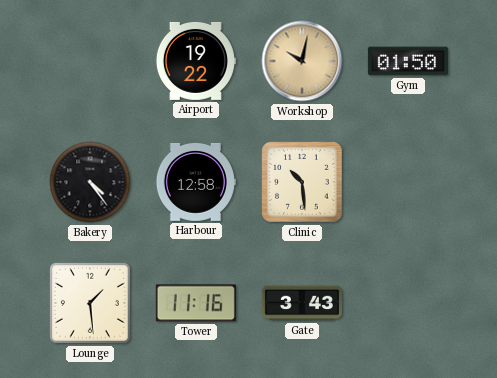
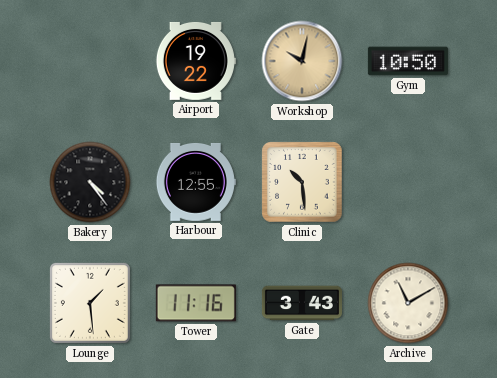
Gym: 01:50 -> 10:50 (408, 61)
Harbour: 12:58 -> 12:55 (196, 182)
Archive: none -> 11:10 (408, 303)
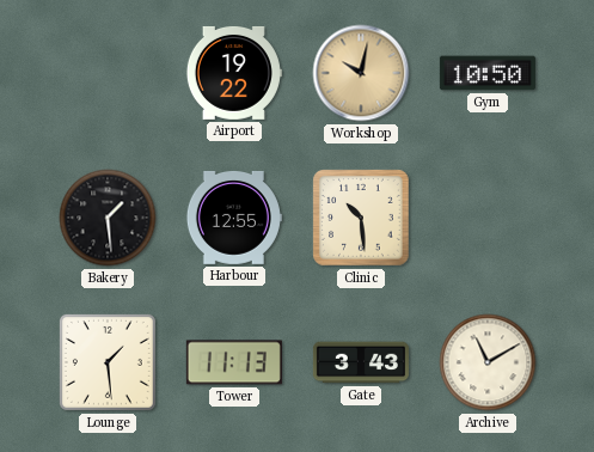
Bakery: 4:24 -> 1:29 (108, 218)
Tower: 11:16 -> 11:13 (234, 362)
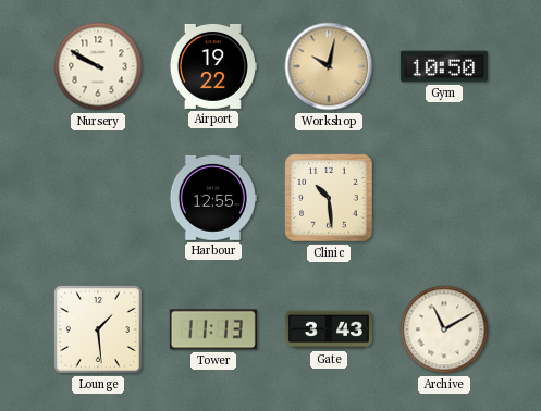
Nursery: none -> 9:50 (98, 66)
Bakery: 1:29 -> none (108, 218)
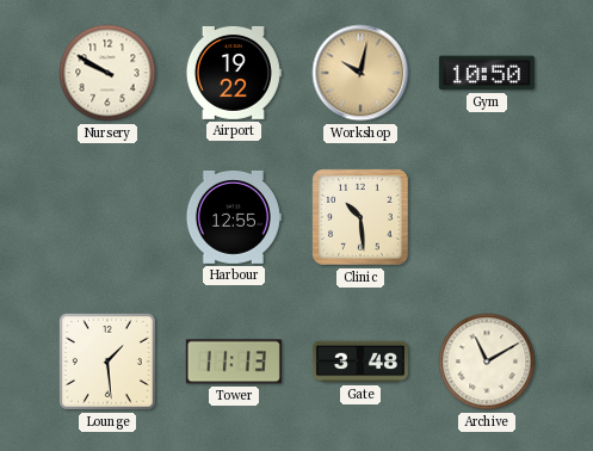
Gate: 3:43 -> 3:48 (360, 362)
